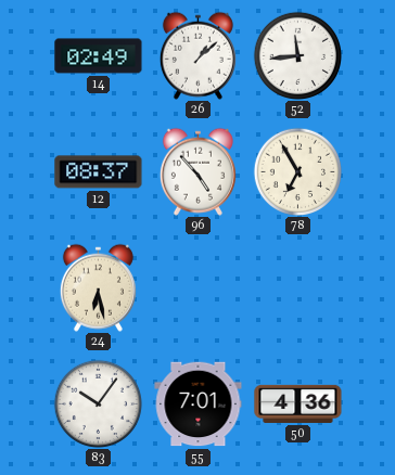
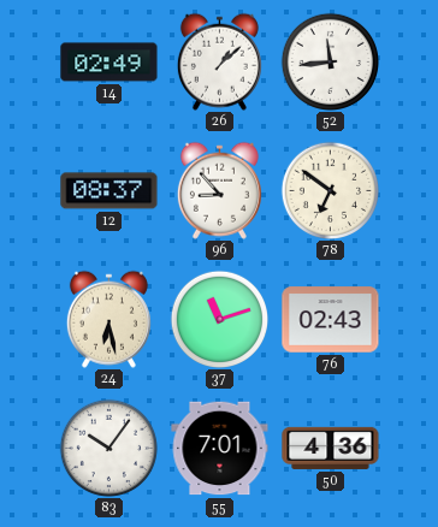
96: 4:53 -> 8:53 (219, 190)
78: 6:55 -> 6:51 (330, 190)
37: none -> 11:12 (219, 319)
76: none -> 02:43 (331, 320)
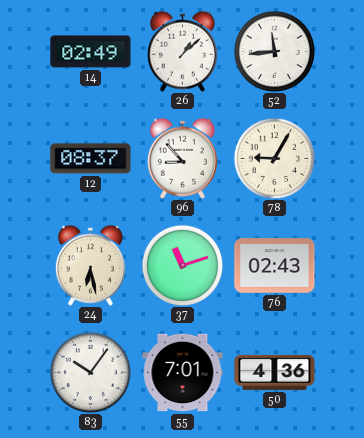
78: 6:51 -> 9:05 (274, 158)
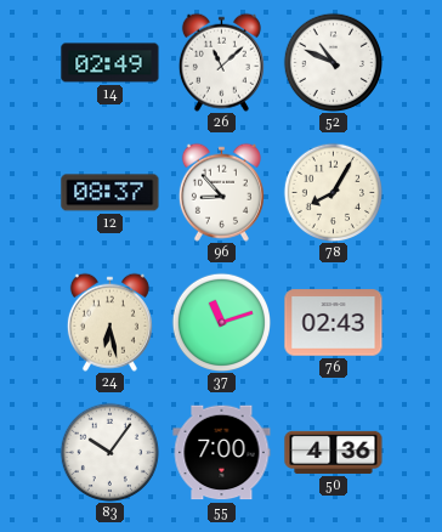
26: 1:08 -> 11:08 (221, 62)
52: 11:44 -> 10:49 (333, 62)
78: 9:05 -> 8:05 (333, 192)
55: 7:01 -> 7:00 (222, 453)
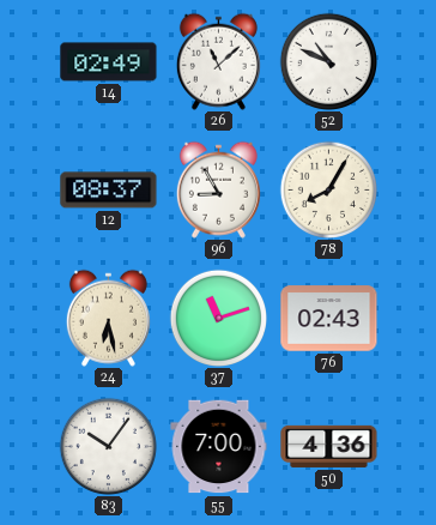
96: 8:53 -> 8:55 (218, 189)
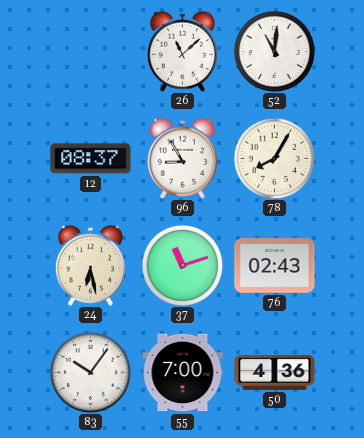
14: 02:49 -> none (109, 62)
52: 10:49 -> 11:01 (274, 51)
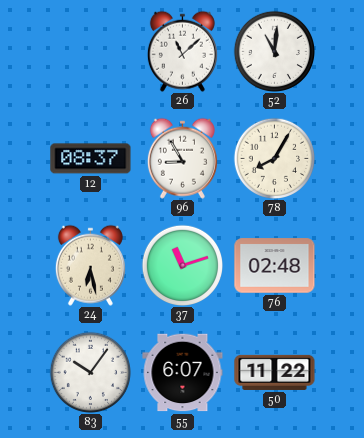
76: 02:43 -> 02:48 (275, 266)
55: 7:00 -> 6:07 (183, 373)
50: 4:36 -> 11:22 (275, 372)
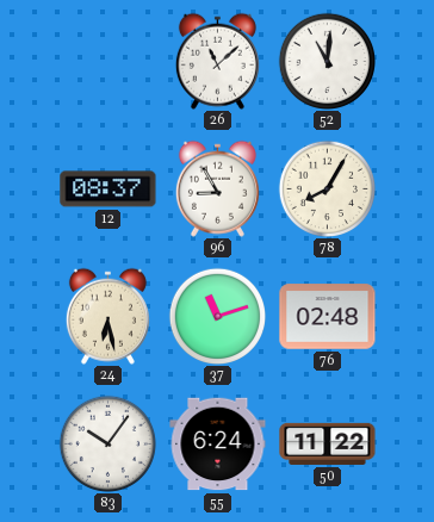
55: 6:07 -> 6:24 (218, 445)
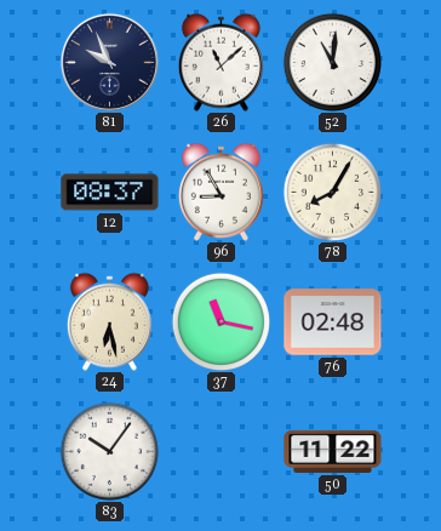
81: none -> 9:56 (109, 62)
37: 11:12 -> 11:17 (220, 321)
55: 6:24 -> none (218, 445)
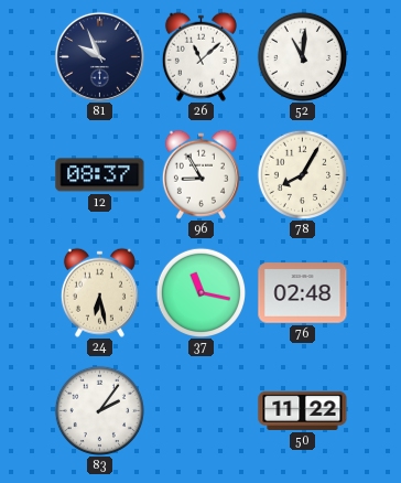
83: 10:06 -> 2:06 (99, 410)
